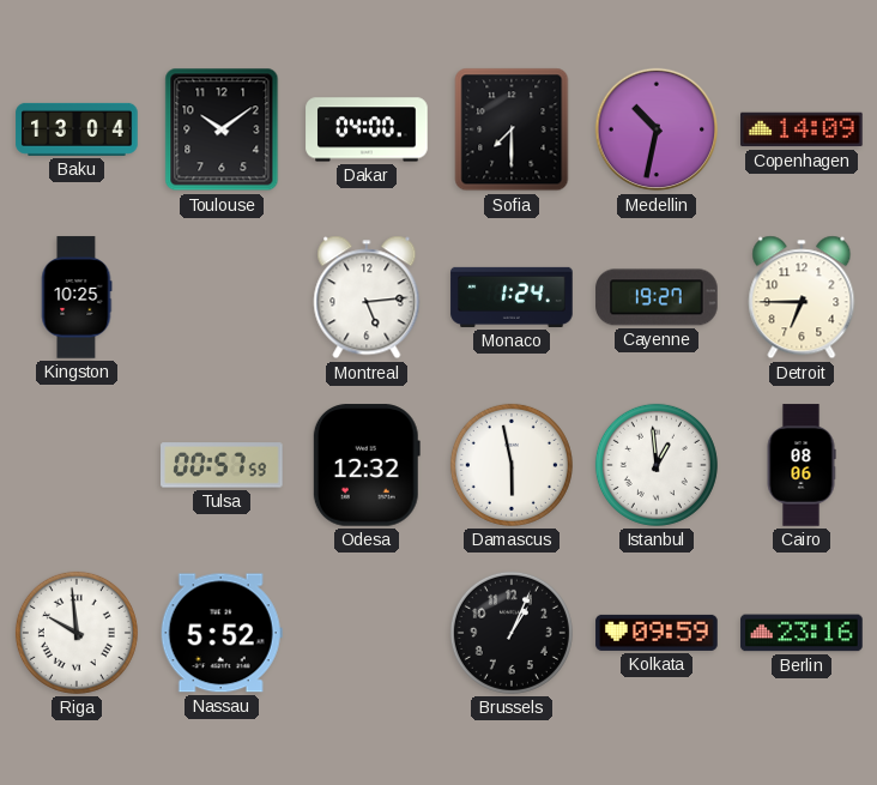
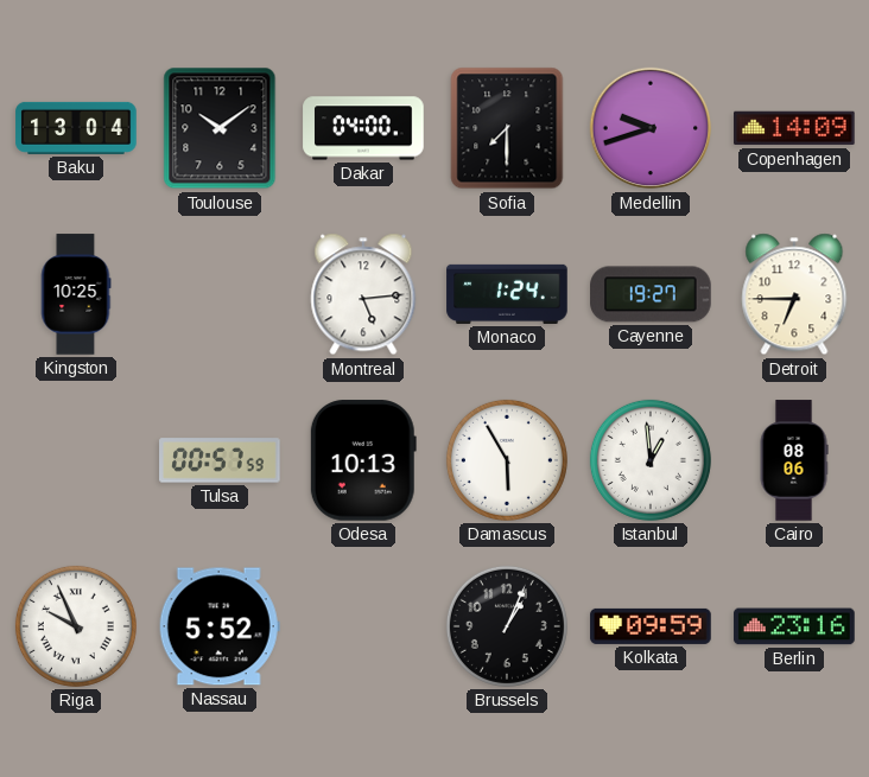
Medellin: 10:32 -> 9:42 (651, 128)
Odesa: 12:32 -> 10:13 (363, 460)
Damascus: 5:58 -> 5:55 (507, 460)
Riga: 9:59 -> 9:56 (76, 626)
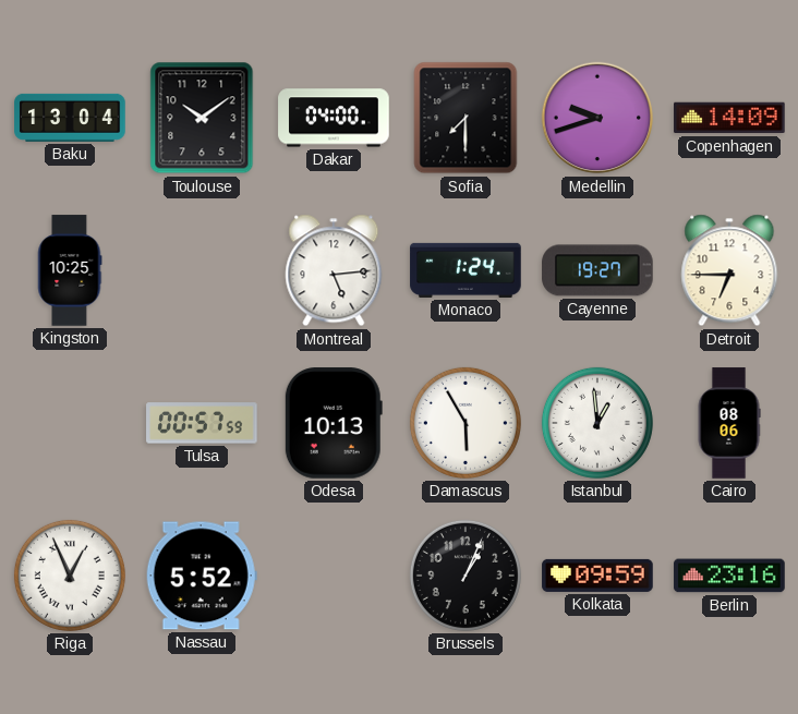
Riga: 9:56 -> 12:56 (70, 576)
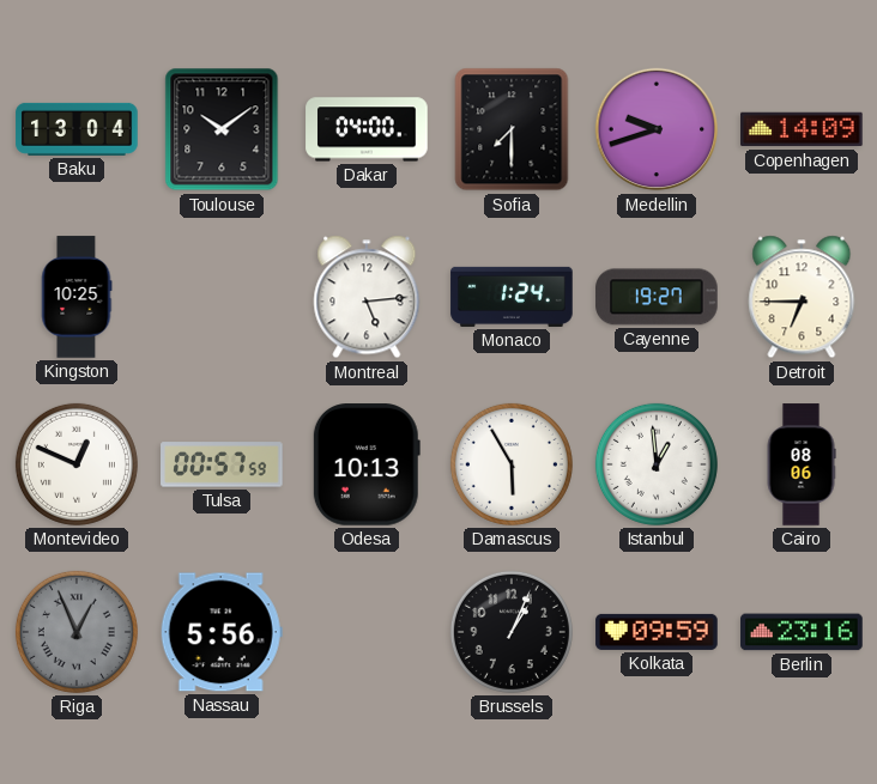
Montevideo: none -> 12:49 (77, 464)
Riga dial: white -> grey (77, 632)
Nassau: 5:52 -> 5:56 (222, 632)
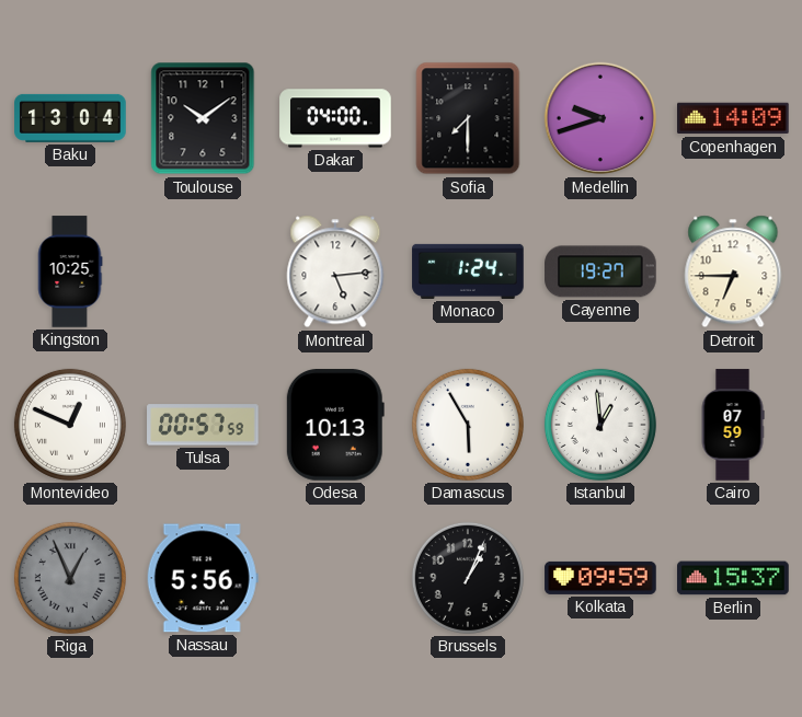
Cairo: 08:06 -> 07:59 (733, 425)
Berlin: 23:16 -> 15:37 (733, 578)
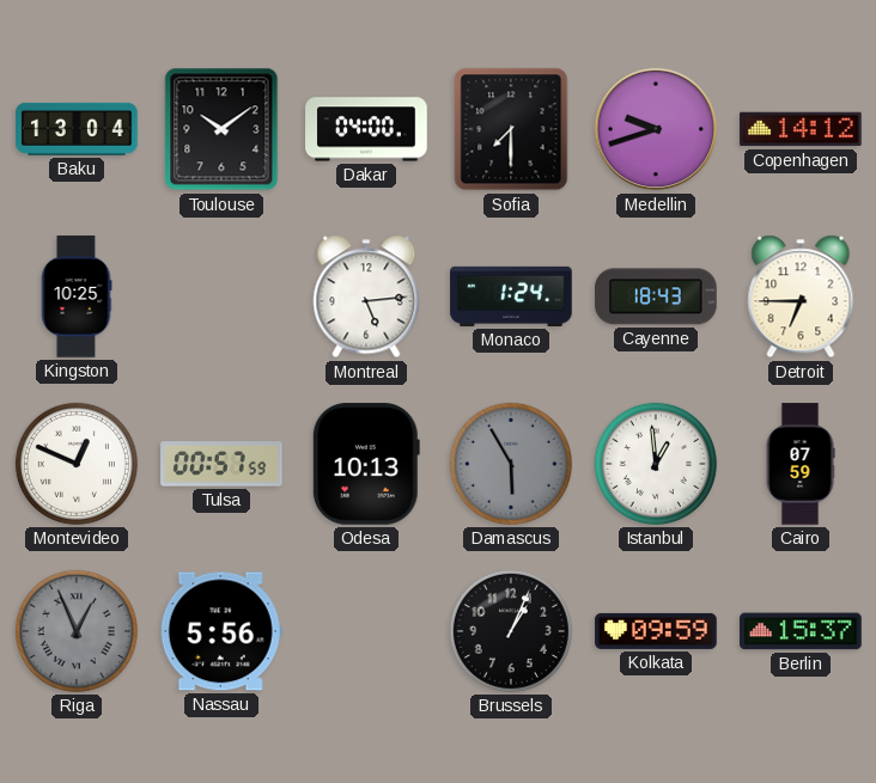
Copenhagen: 14:09 -> 14:12 (801, 129)
Cayenne: 19:27 -> 18:43 (656, 296)
Damascus dial: white -> grey (511, 464)
